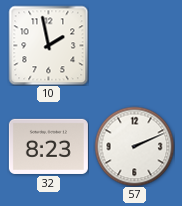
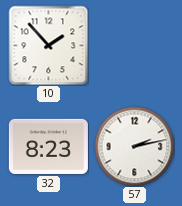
10: 1:58 -> 1:53 (48, 45)
57: 2:11 -> 2:13 (134, 146)
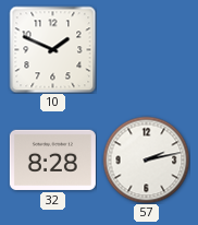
10: 1:53 -> 1:49 (52, 49)
32: 8:23 -> 8:28 (52, 159)
